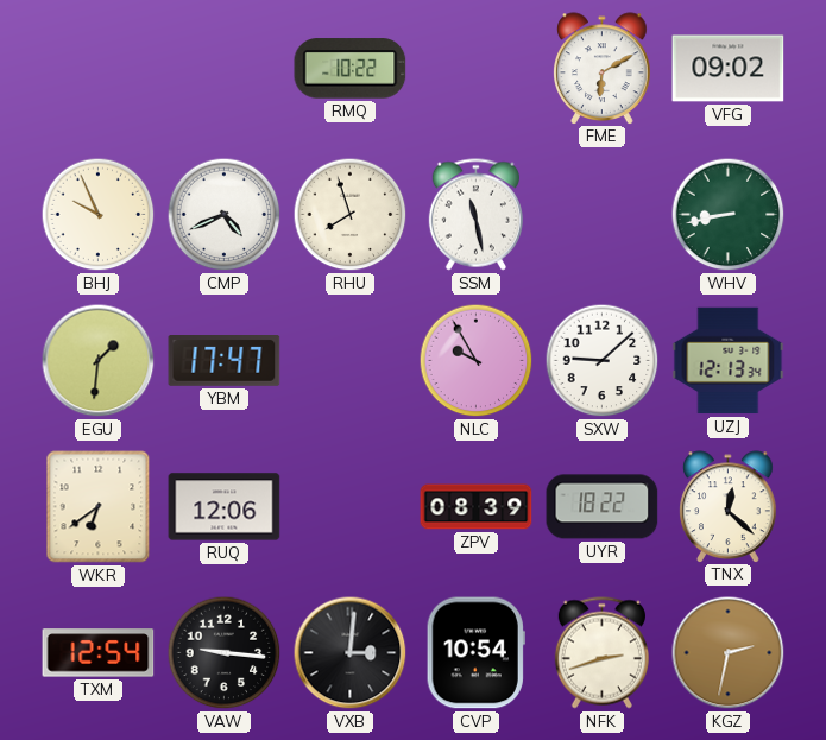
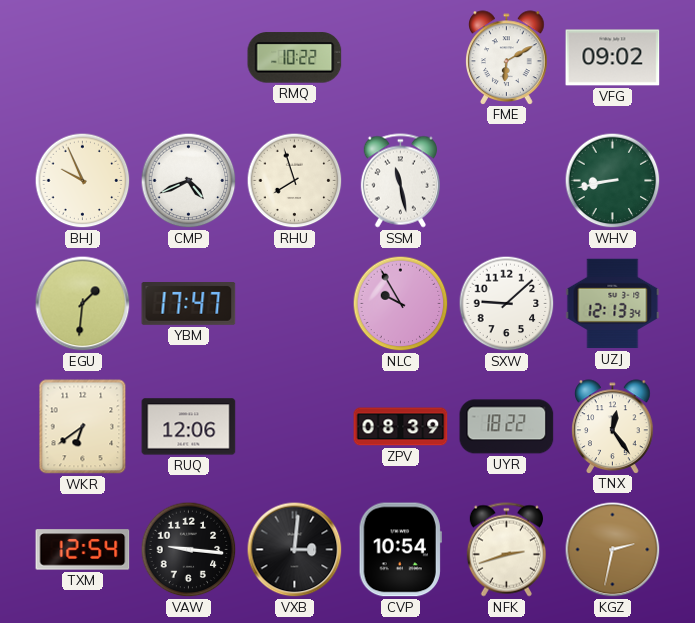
TNX: 12:22 -> 12:24 (613, 426)
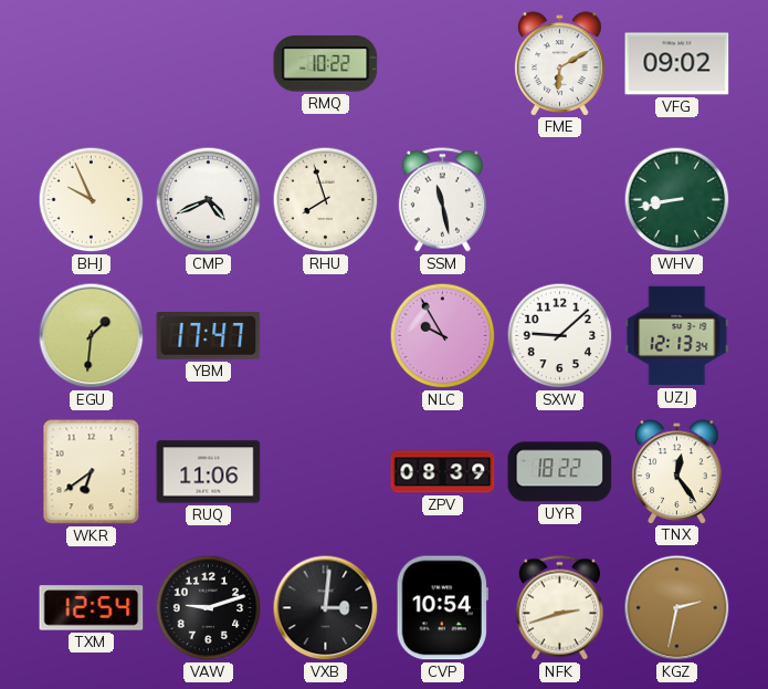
RUQ: 12:06 -> 11:06 (209, 472)
VAW: 9:16 -> 9:12 (209, 608)
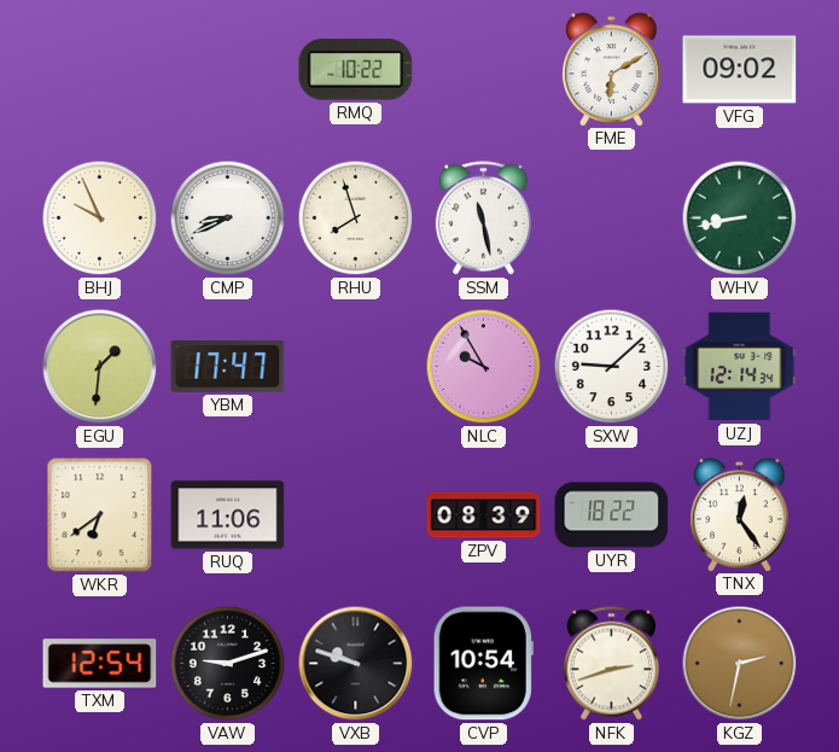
CMP: 4:41 -> 8:41 (228, 218)
UZJ: 12:13 -> 12:14 (740, 367)
VXB: 3:01 -> 9:48 (356, 664)
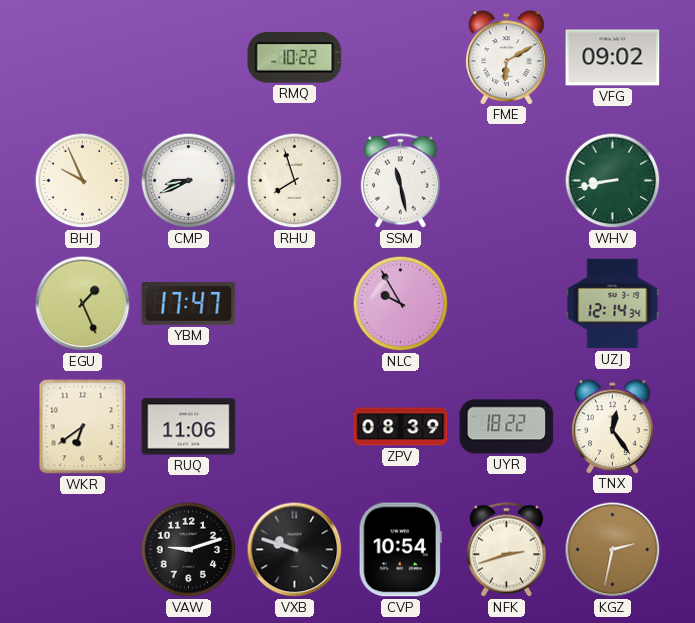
EGU: 1:31 -> 1:26 (83, 304)
SXW: 9:08 -> none (612, 367)
TXM: 12:54 -> none (100, 664)
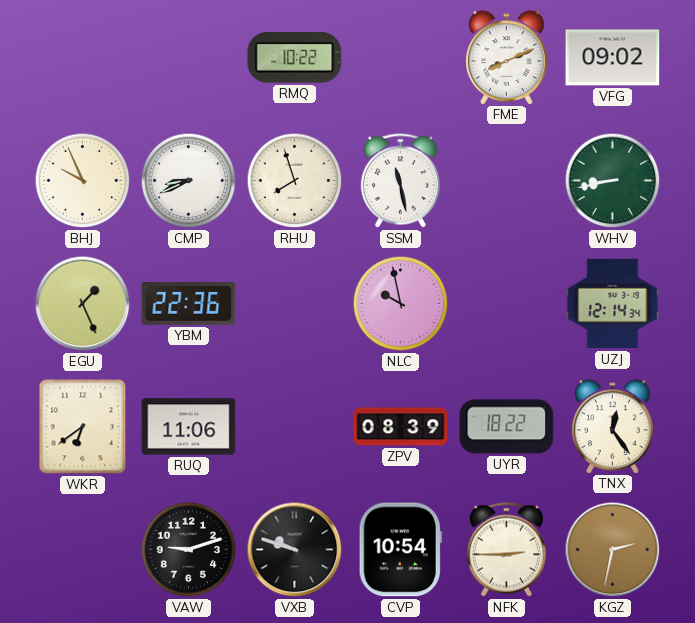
FME: 6:10 -> 8:11 (507, 57)
YBM: 17:47 -> 22:36 (189, 304)
NLC: 9:55 -> 9:58 (401, 304)
NFK: 2:42 -> 2:45 (506, 550)
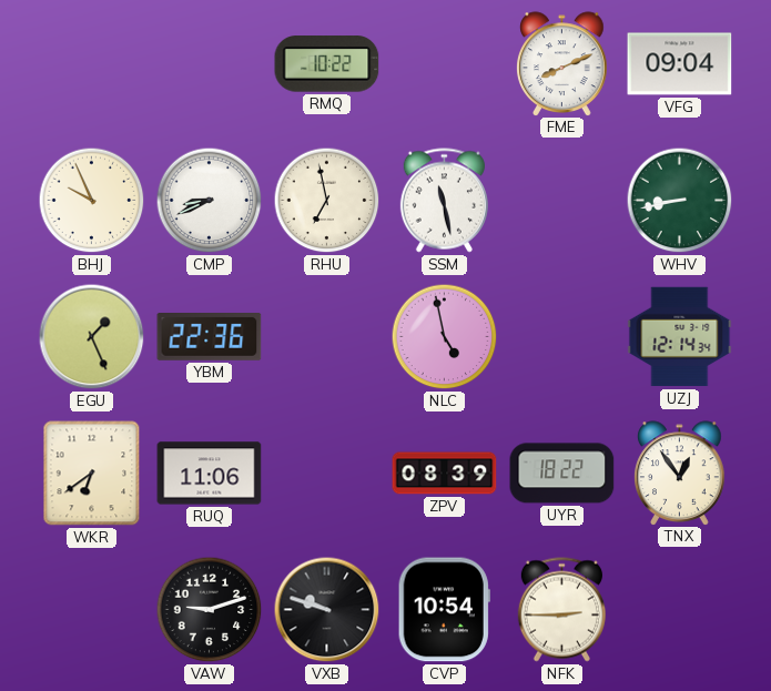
VFG: 09:02 -> 09:04 (680, 64)
RHU: 7:57 -> 6:58 (327, 201)
NLC: 9:58 -> 4:58 (445, 337)
TNX: 12:24 -> 12:54 (680, 472)
KGZ: 2:32 -> none (613, 550)
